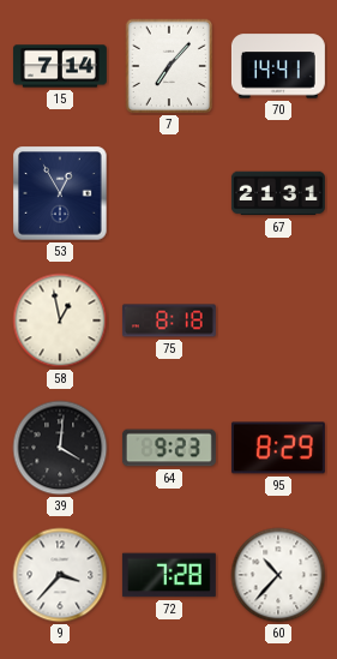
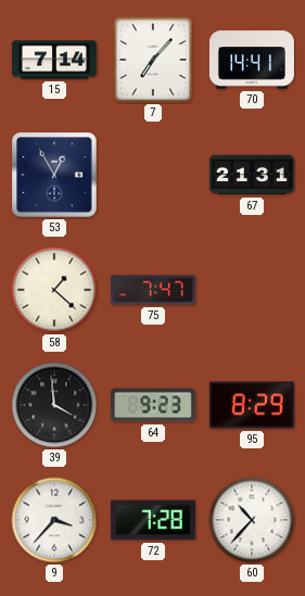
58: 12:58 -> 1:22 (54, 290)
75: 8:18 -> 7:47 (153, 290)
39: 4:01 -> 3:59 (54, 405)
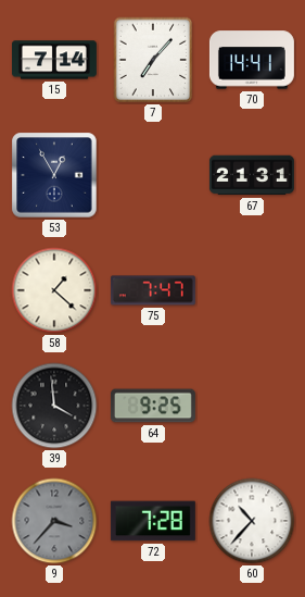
64: 9:23 -> 9:25 (153, 406)
95: 8:29 -> none (252, 405)
9 dial: white -> grey (54, 521)
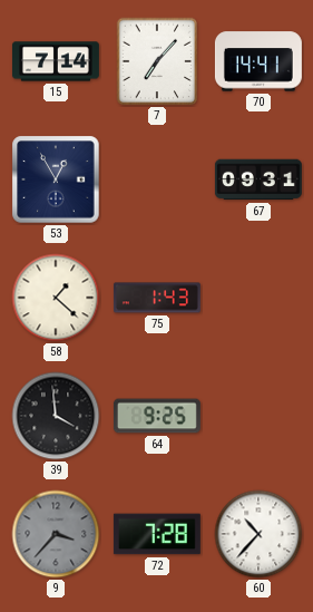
67: 21:31 -> 09:31 (258, 179)
75: 7:47 -> 1:43 (157, 298)
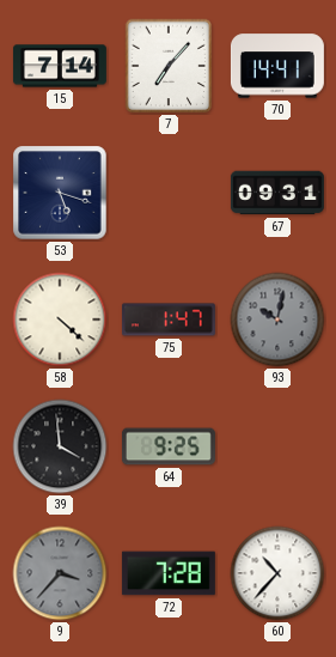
53: 12:55 -> 5:18 (60, 193)
58: 1:22 -> 4:22 (60, 320)
75: 1:43 -> 1:47 (169, 320)
93: none -> 10:02 (277, 320)
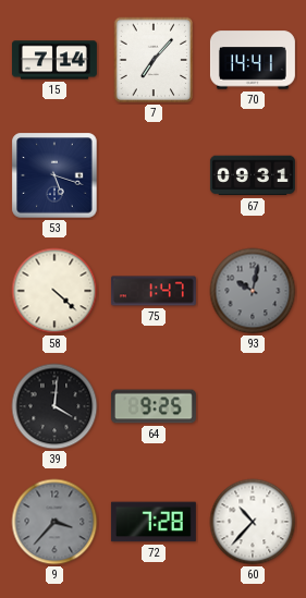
39: 3:59 -> 4:01 (54, 406)
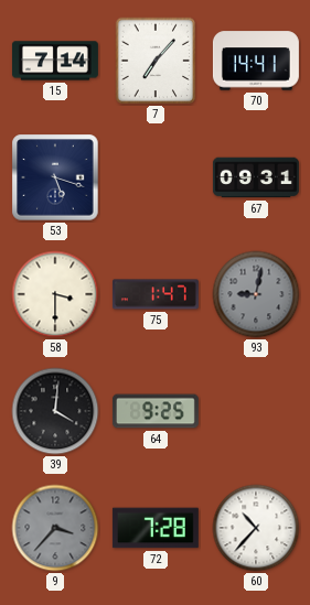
58: 4:22 -> 3:30 (55, 294)
93: 10:02 -> 9:02 (256, 294)
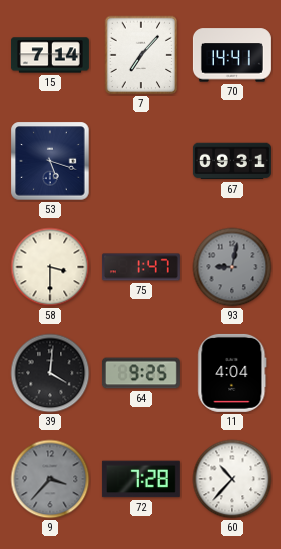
11: none -> 4:04 (232, 373)
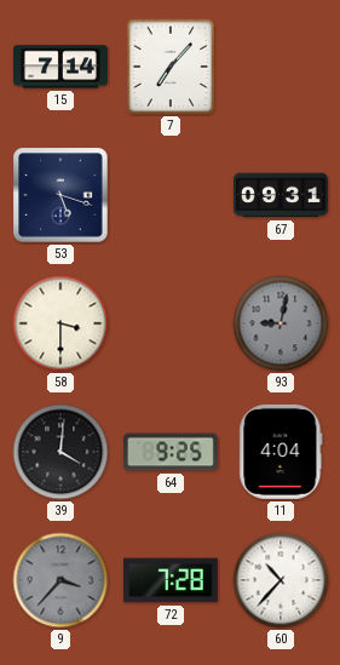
70: 14:41 -> none (232, 55)
75: 1:47 -> none (141, 267)
